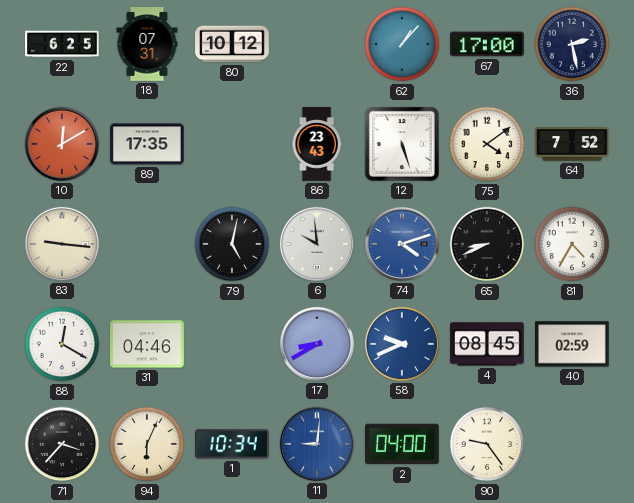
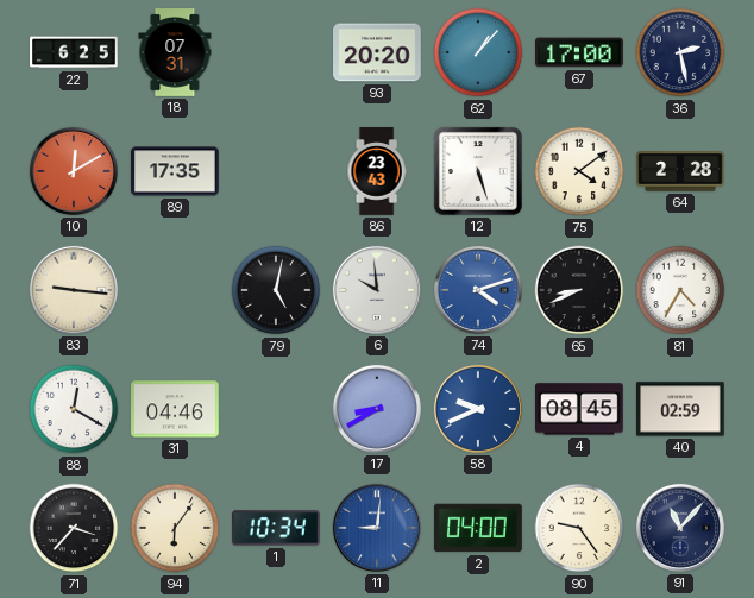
80: 10:12 -> none (232, 44)
93: none -> 20:20 (377, 52)
64: 7:52 -> 2:28 (680, 171)
94: 6:04 -> 6:06 (175, 528)
91: none -> 11:07 (680, 528)
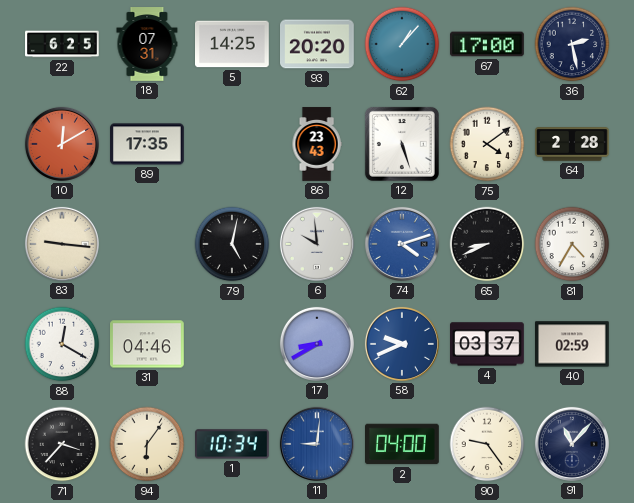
5: none -> 14:25 (233, 44)
4: 08:45 -> 03:37 (488, 344)
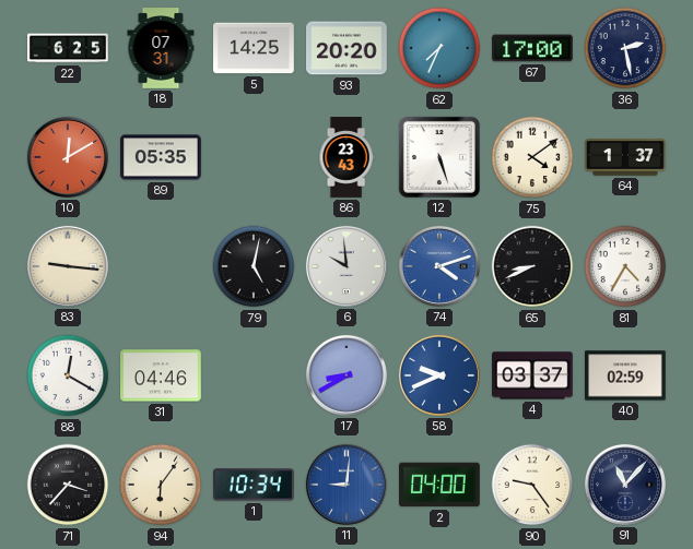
62: 1:07 -> 7:34 (439, 48)
89: 17:35 -> 05:35 (161, 157)
64: 2:28 -> 1:37 (625, 157)
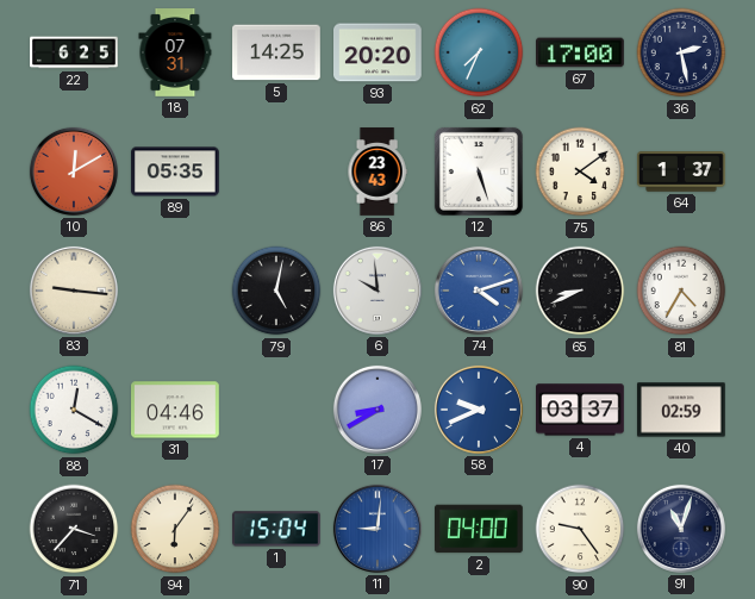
1: 10:34 -> 15:04 (277, 529)
91: 11:07 -> 11:03 (681, 529)
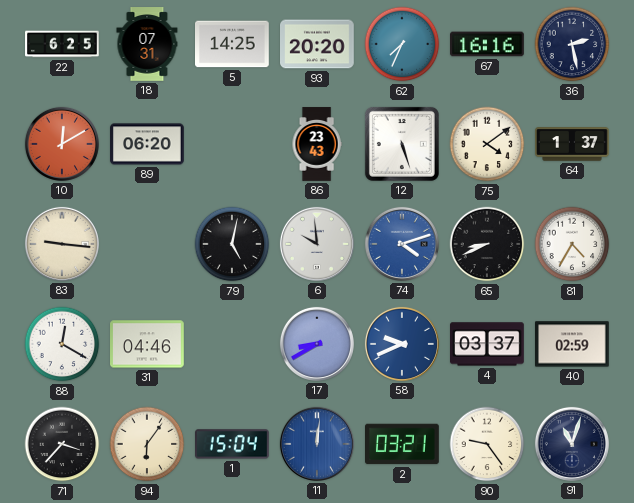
67: 17:00 -> 16:16 (487, 44)
89: 05:35 -> 06:20 (147, 144)
11: 9:01 -> 12:01 (317, 444)
2: 04:00 -> 03:21 (402, 444)
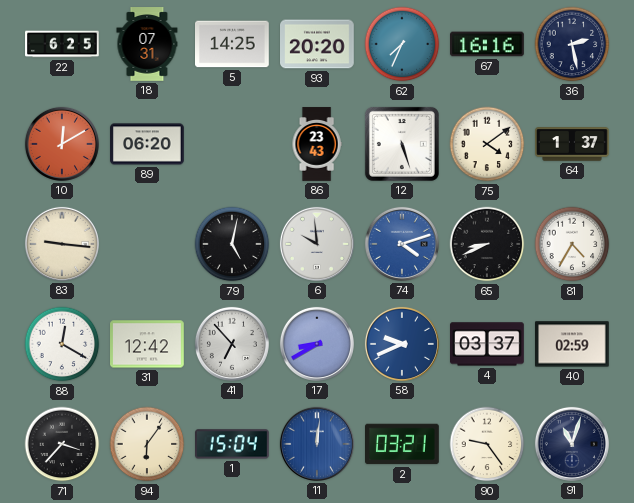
31: 04:46 -> 12:42 (148, 344)
41: none -> 6:53 (232, 344)
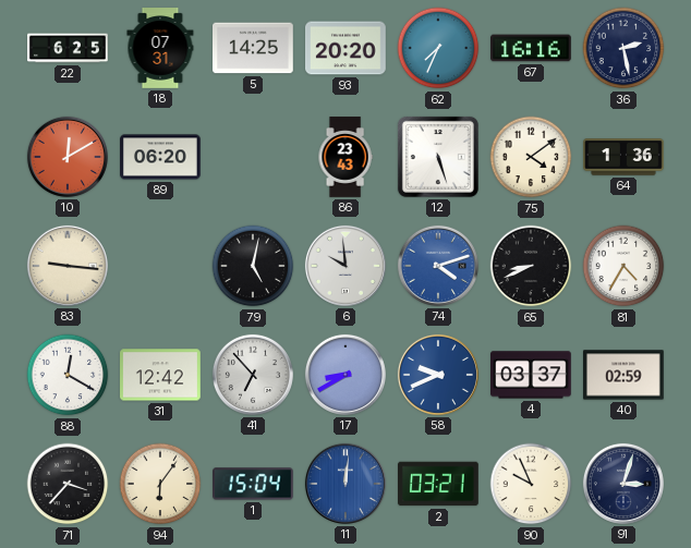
64: 1:37 -> 1:36 (623, 157)
90: 9:24 -> 9:56 (531, 484)
91: 11:03 -> 3:03 (623, 484)
